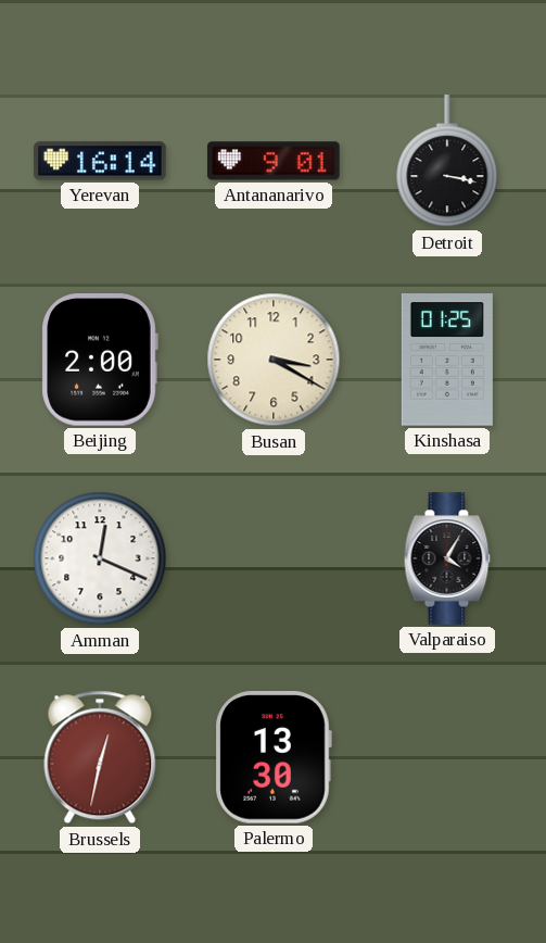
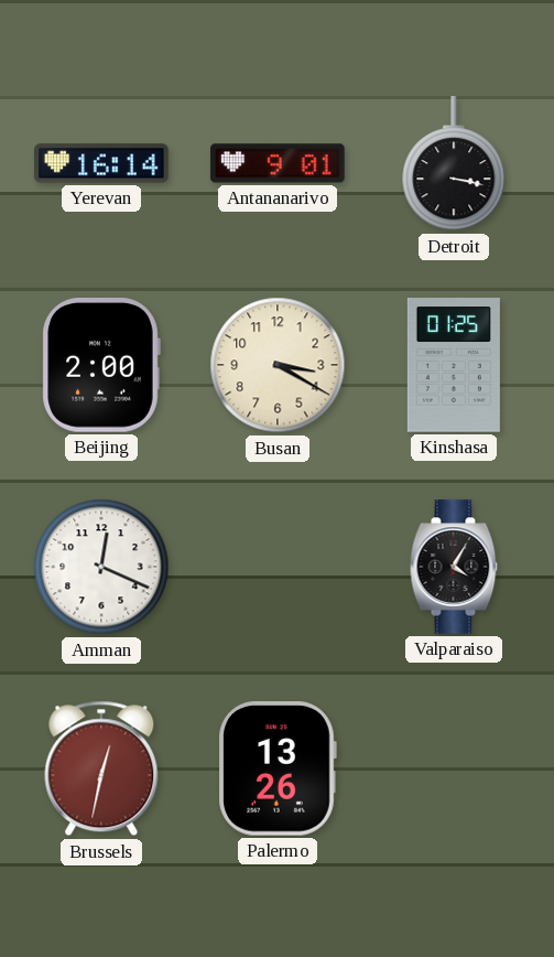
Palermo: 13:30 -> 13:26 (278, 770)
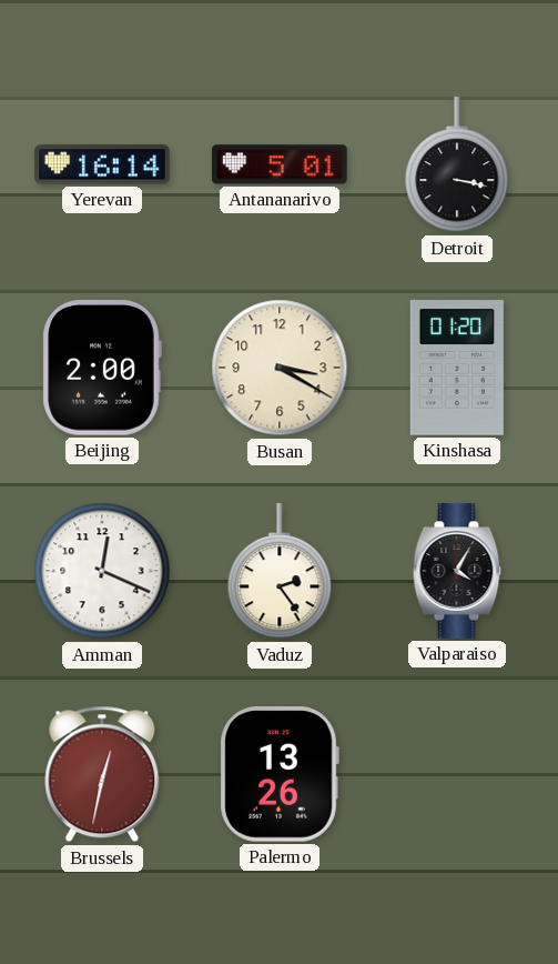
Antananarivo: 9:01 -> 5:01 (280, 164)
Kinshasa: 01:25 -> 01:20 (457, 368)
Vaduz: none -> 2:24 (280, 572)
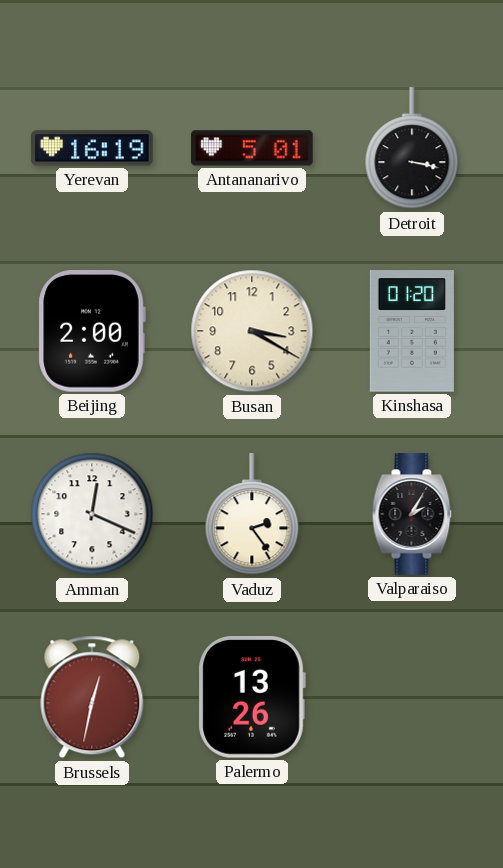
Yerevan: 16:14 -> 16:19 (92, 148)
Valparaiso: 4:05 -> 2:05 (412, 514)
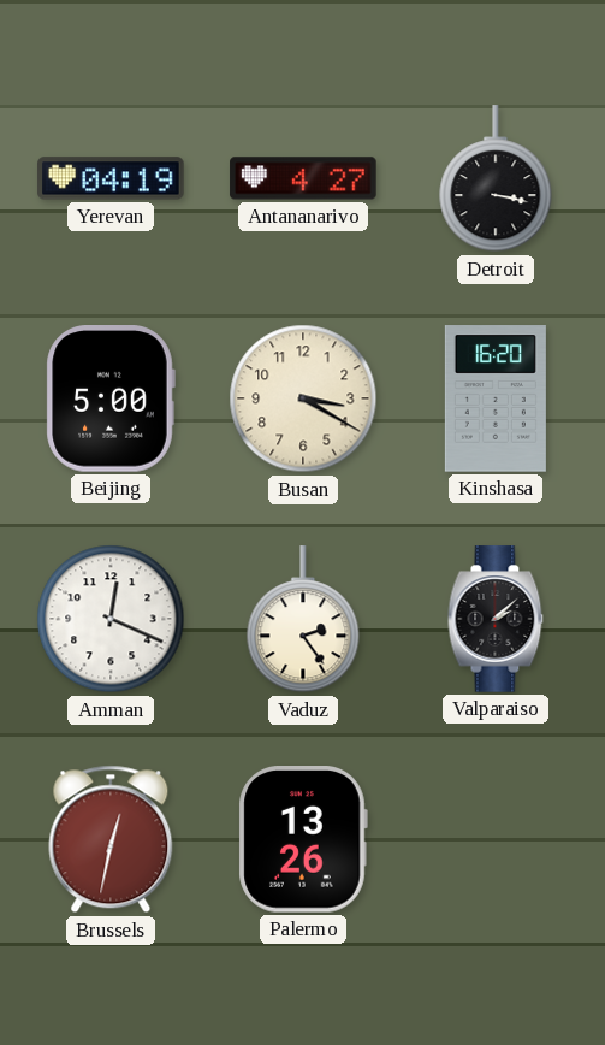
Yerevan: 16:19 -> 04:19 (111, 178)
Antananarivo: 5:01 -> 4:27 (303, 178)
Beijing: 2:00 -> 5:00 (111, 400)
Kinshasa: 01:20 -> 16:20 (496, 398)
Valparaiso: 2:05 -> 2:08 (496, 619)
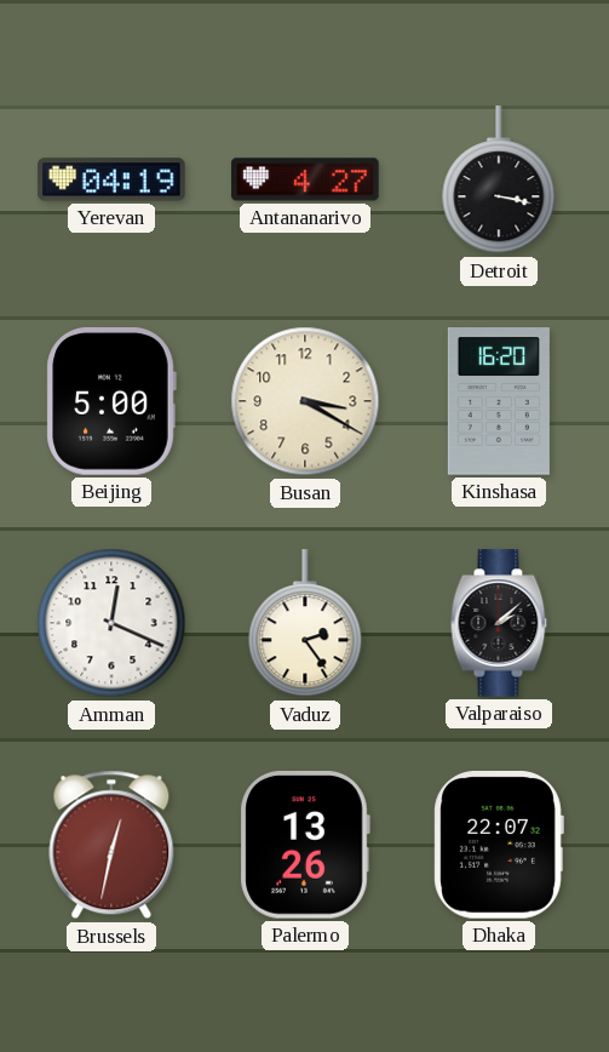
Dhaka: none -> 22:07 (499, 846)
